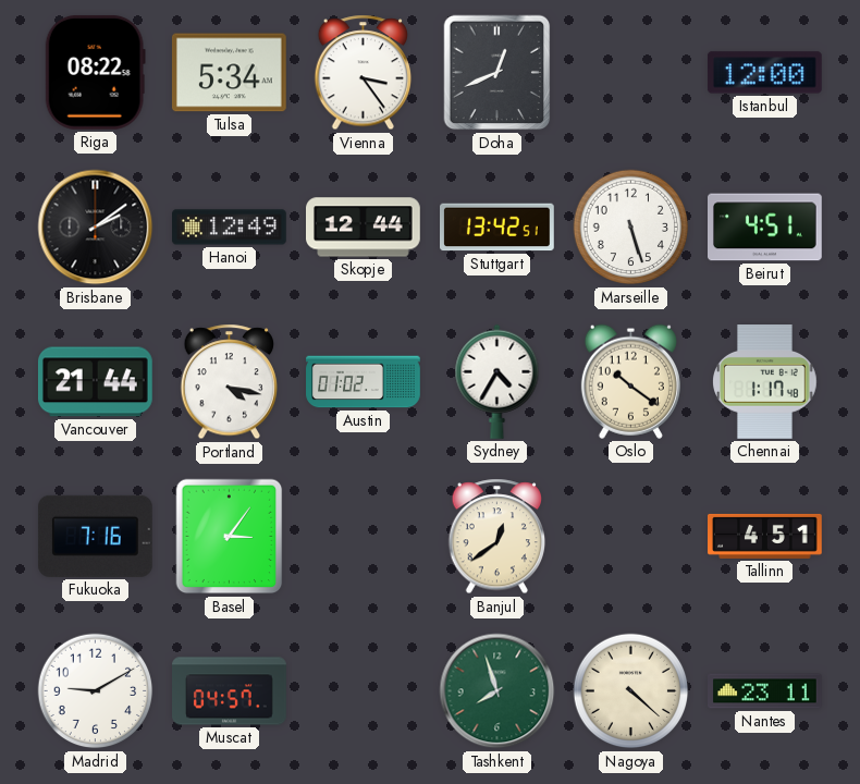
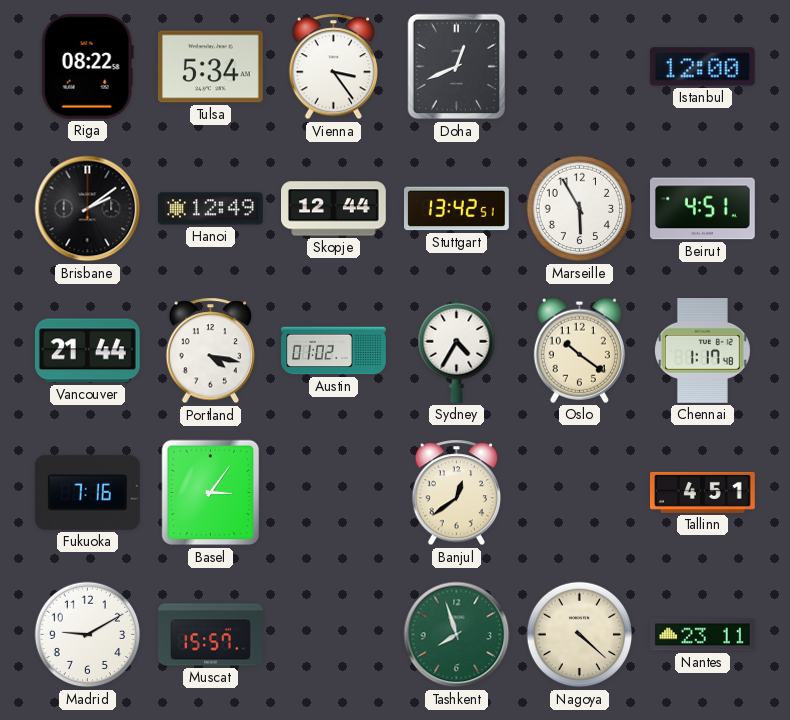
Marseille: 5:27 -> 5:55 (580, 209)
Muscat: 04:57 -> 15:57 (211, 635)
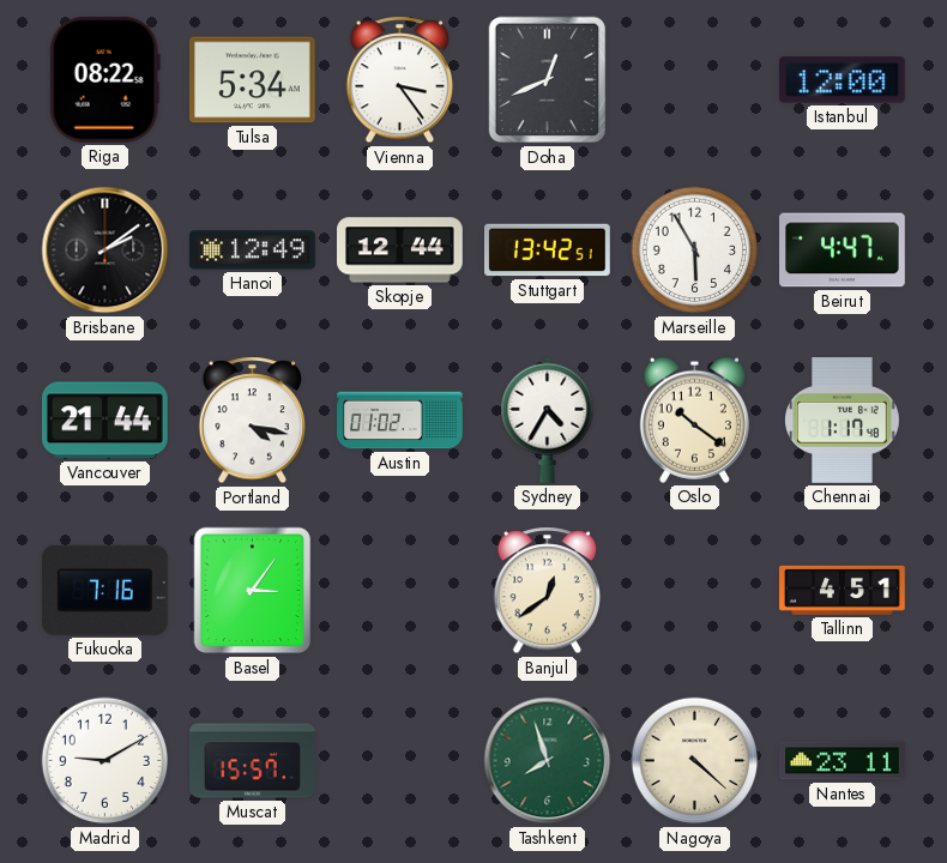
Beirut: 4:51 -> 4:47 (843, 251)
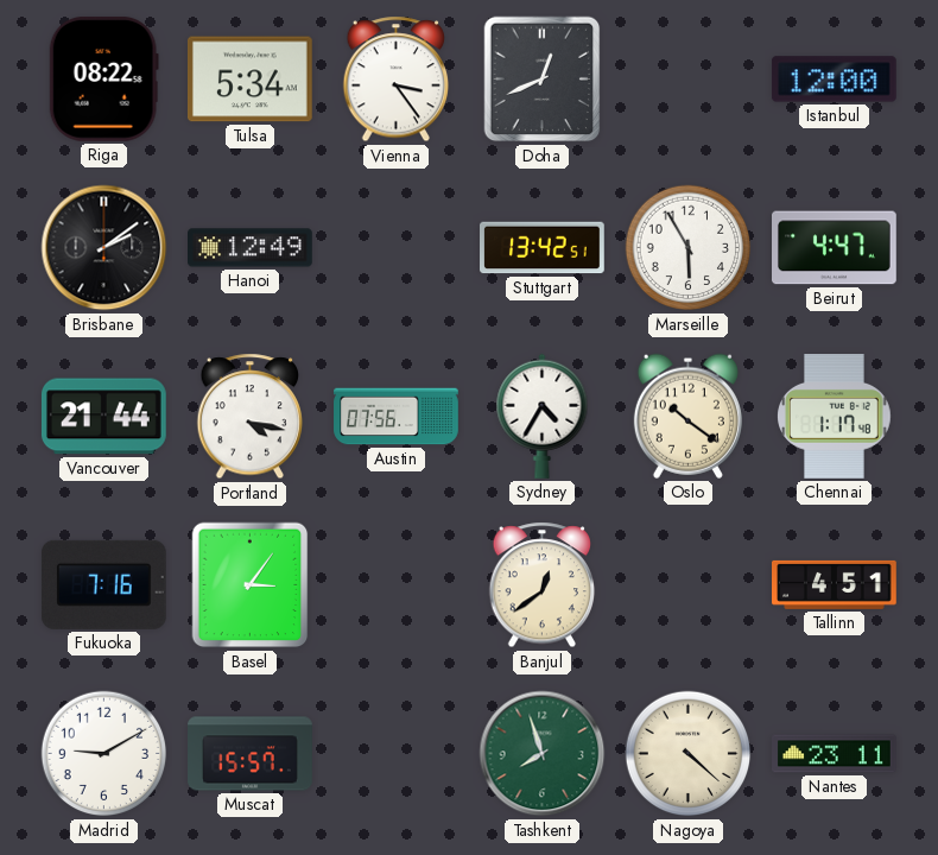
Skopje: 12:44 -> none (400, 251)
Austin: 01:02 -> 07:56 (397, 417)
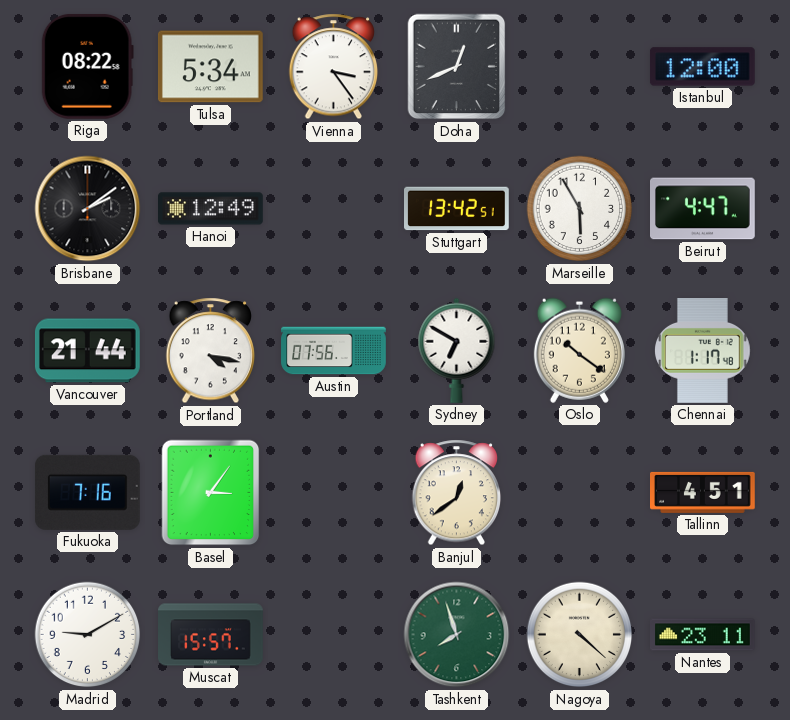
Sydney: 4:35 -> 6:50 (457, 350)
